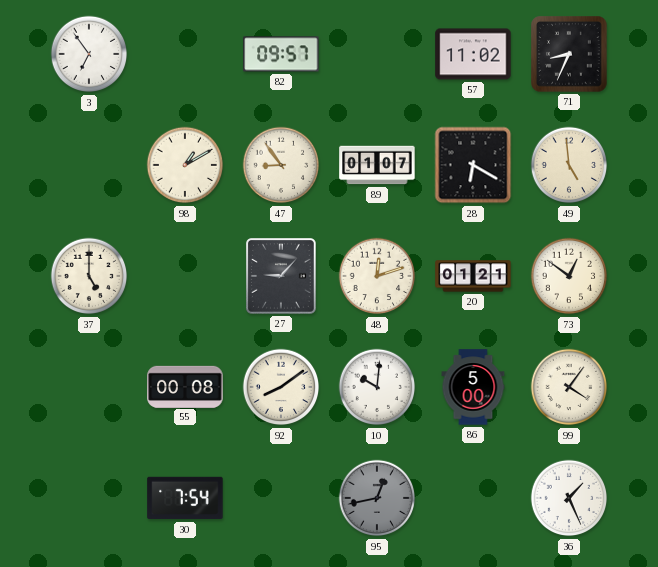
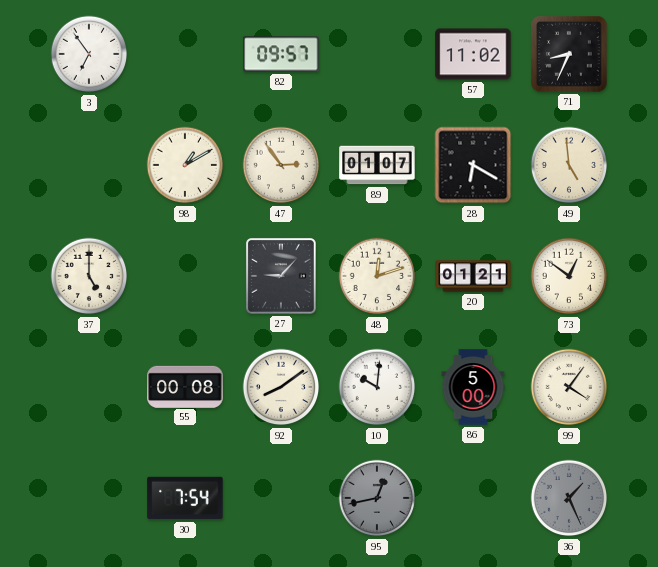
47: 8:54 -> 2:54 (281, 165)
36 dial: white -> grey (569, 498)
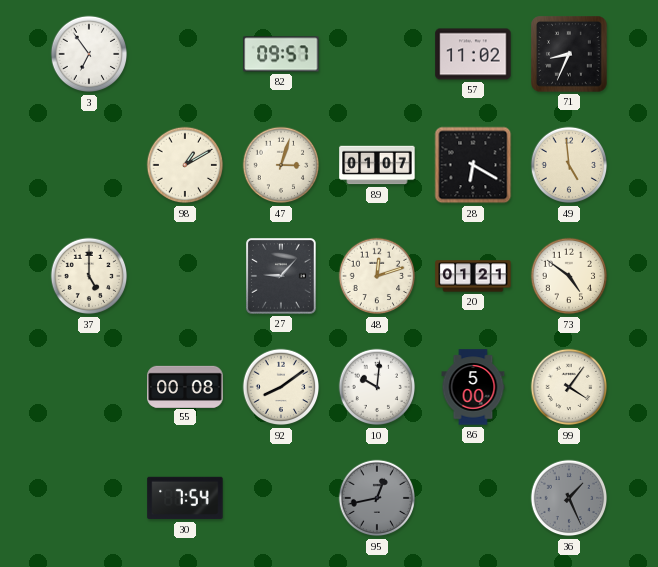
47: 2:54 -> 3:03 (281, 165)
73: 12:51 -> 4:51 (569, 276)
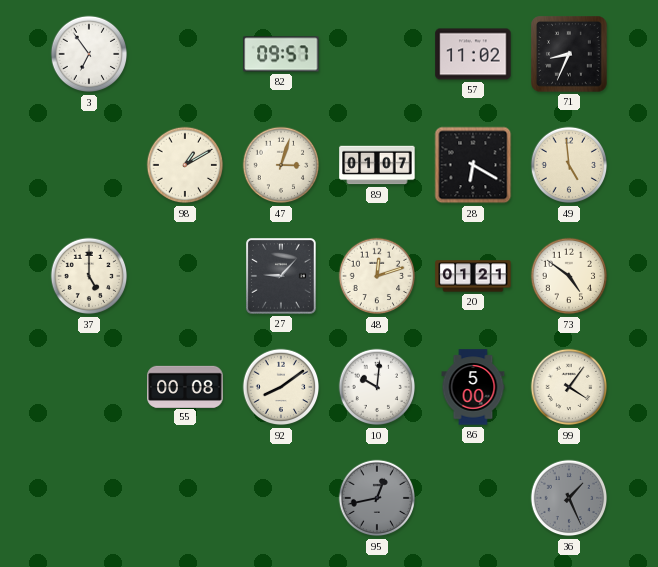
30: 7:54 -> none (185, 498)
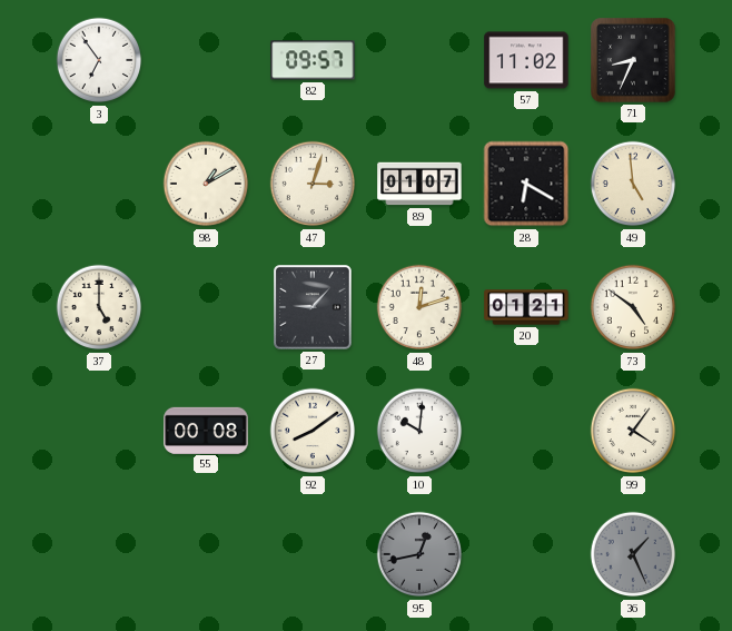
86: 5:00 -> none (473, 387)
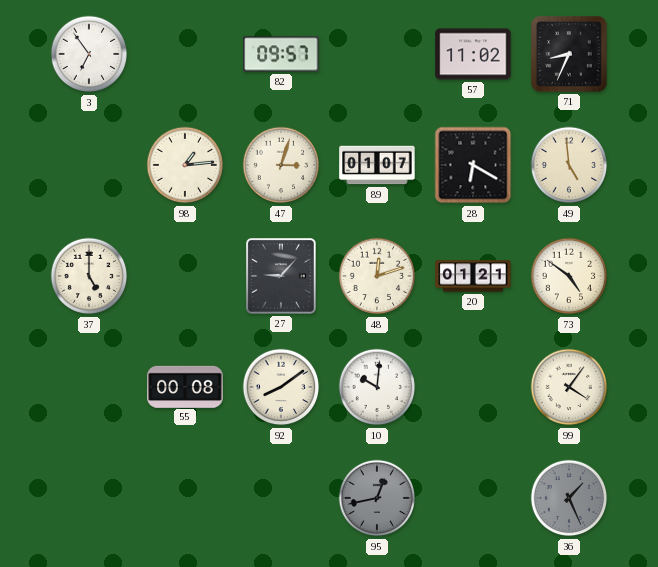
98: 1:10 -> 1:14 (185, 165)
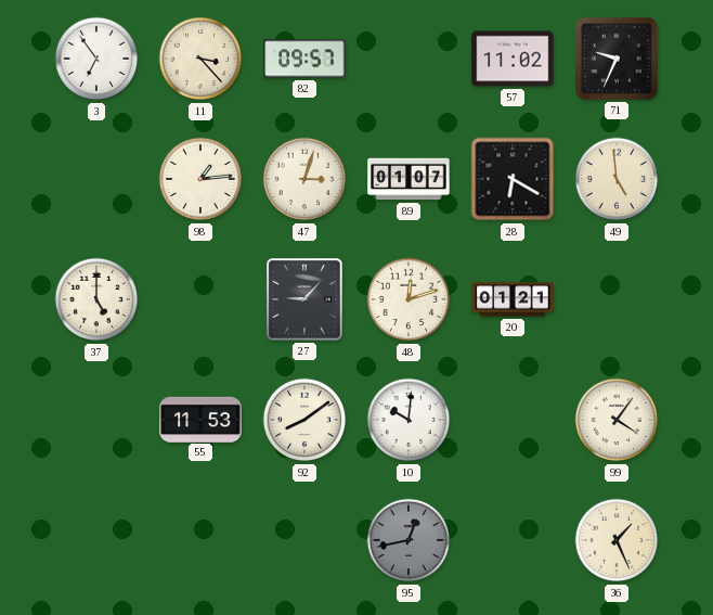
11: none -> 3:23 (200, 59)
71: 8:34 -> 9:34 (617, 59)
73: 4:51 -> none (569, 276)
55: 00:08 -> 11:53 (200, 419)
36 dial: grey -> cream (617, 540)
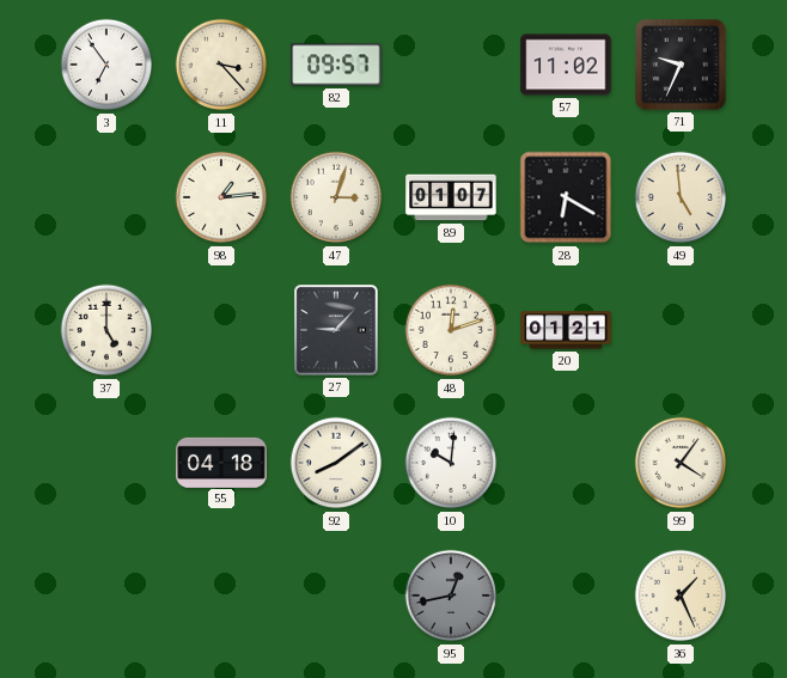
55: 11:53 -> 04:18 (221, 462)
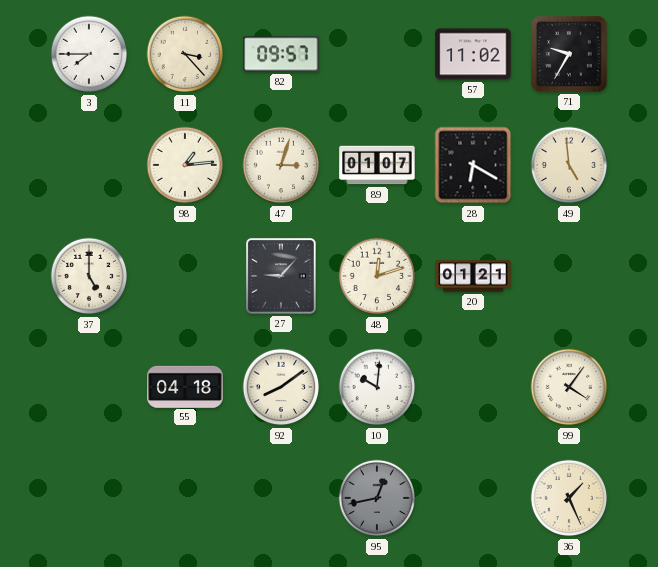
3: 6:54 -> 7:45 (89, 54)
71: 9:34 -> 9:35 (569, 54)
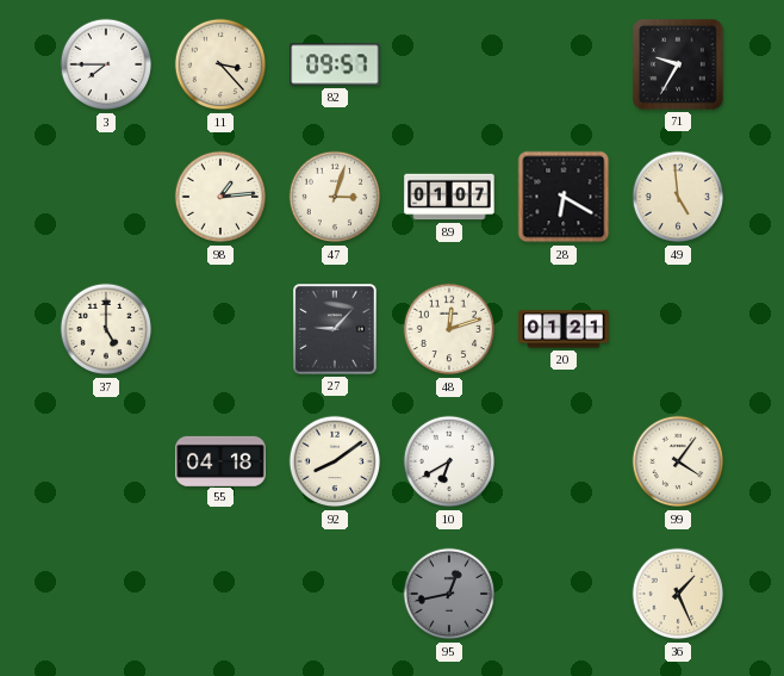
57: 11:02 -> none (473, 54)
10: 10:01 -> 6:40 (449, 461)
